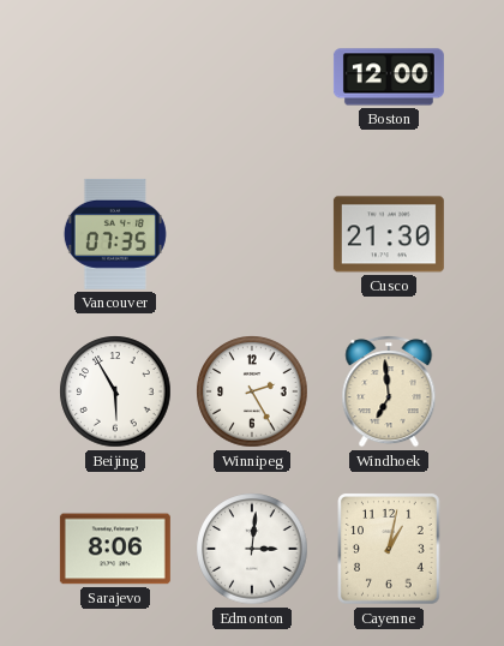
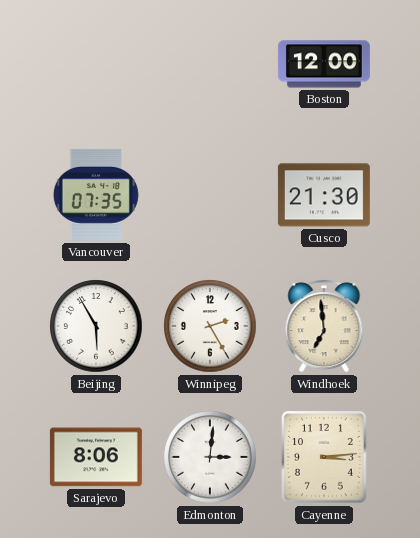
Cayenne: 1:02 -> 3:14 (325, 458)
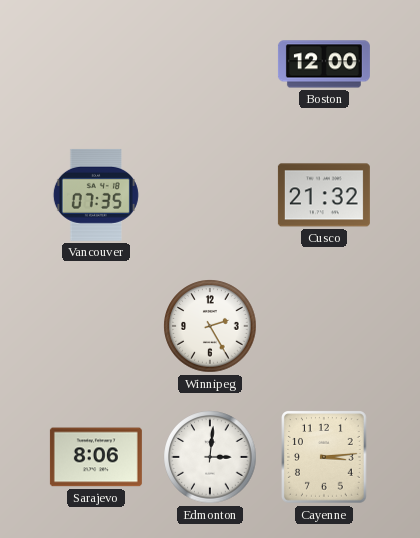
Cusco: 21:30 -> 21:32 (324, 195)
Beijing: 5:55 -> none (96, 326)
Windhoek: 6:59 -> none (324, 326)
